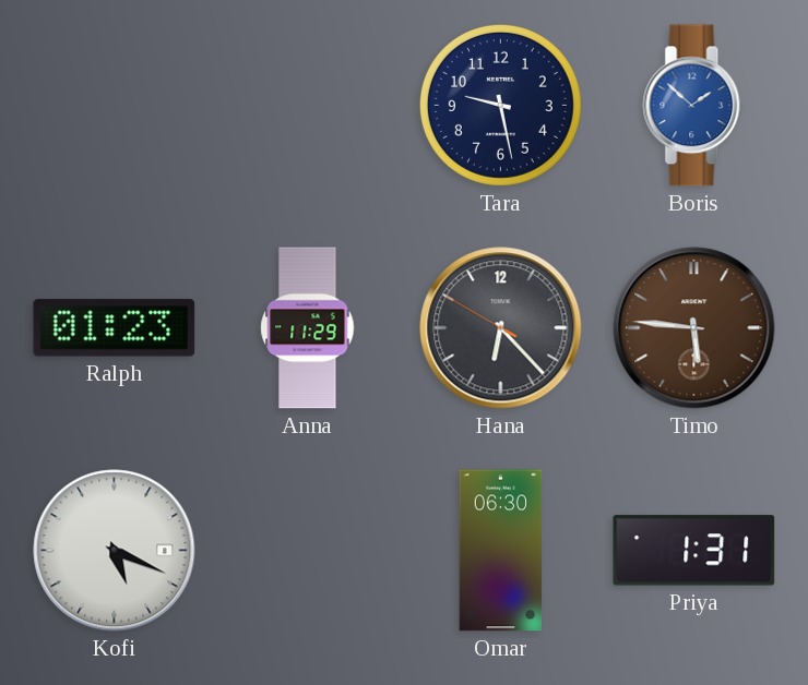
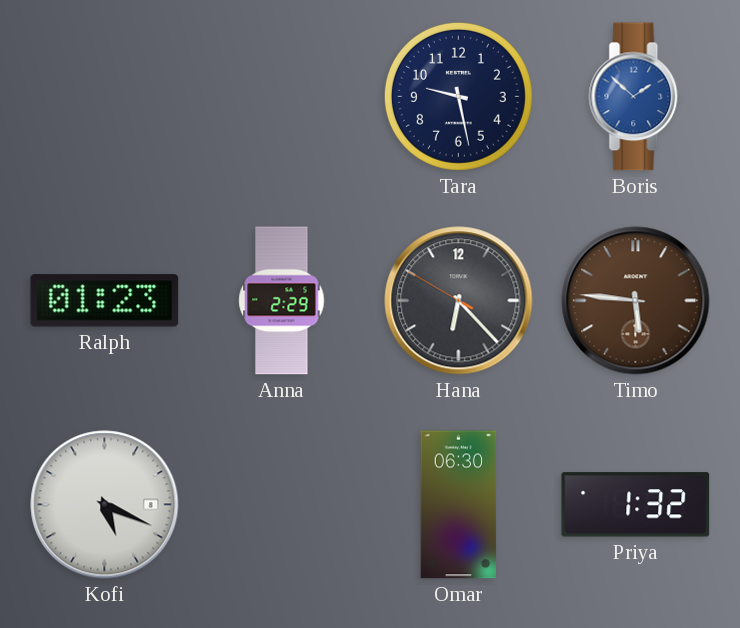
Anna: 11:29 -> 2:29 (282, 301)
Priya: 1:31 -> 1:32 (636, 505)
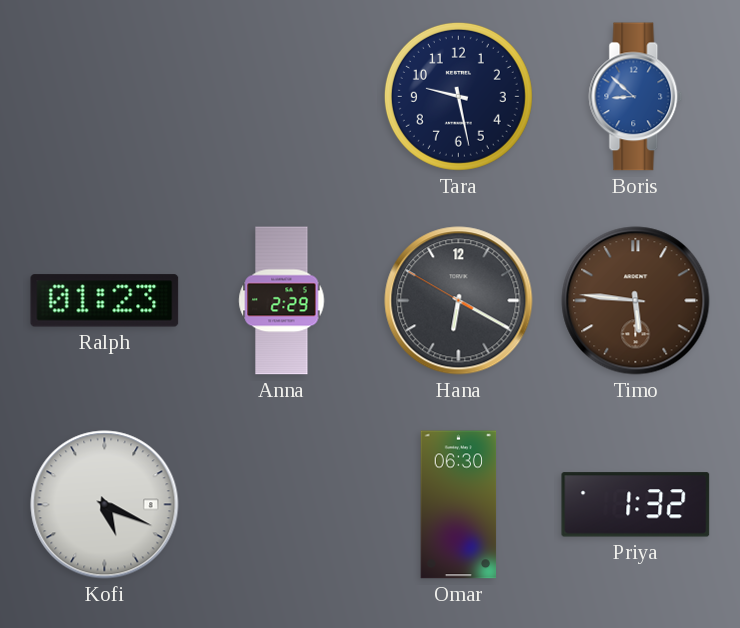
Boris: 1:52 -> 8:52 (636, 97)
Hana: 6:22 -> 6:19 (459, 301)
